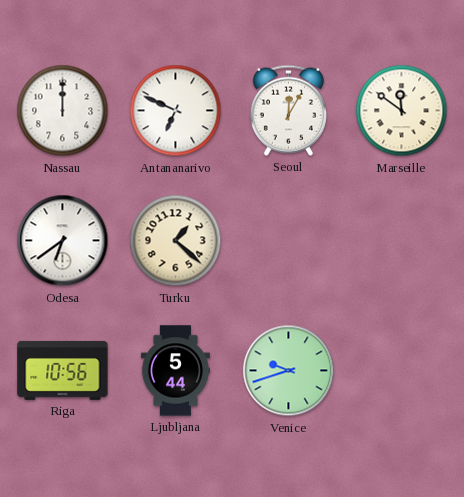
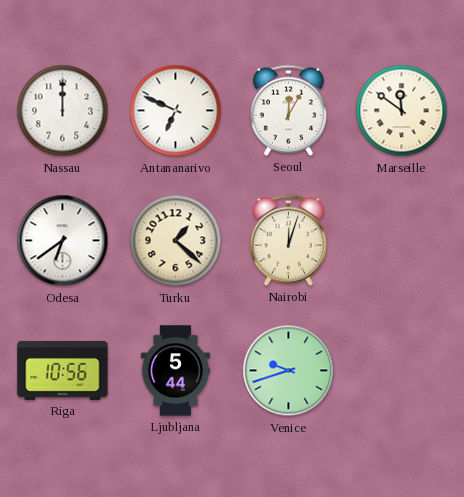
Nairobi: none -> 12:03 (288, 240)
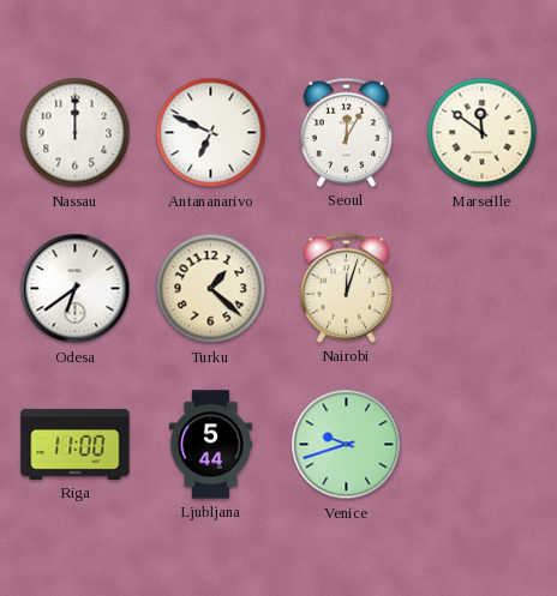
Riga: 10:56 -> 11:00 (76, 444)
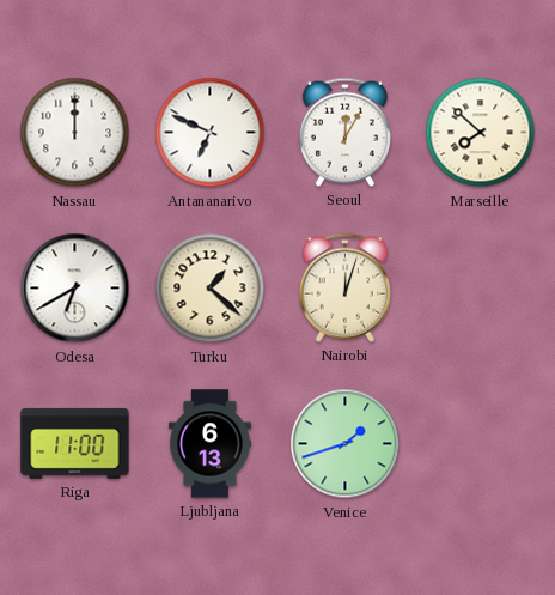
Marseille: 11:51 -> 7:52 (481, 133)
Odesa: 6:39 -> 6:40 (75, 289)
Ljubljana: 5:44 -> 6:13 (209, 444)
Venice: 9:42 -> 1:42 (346, 444)
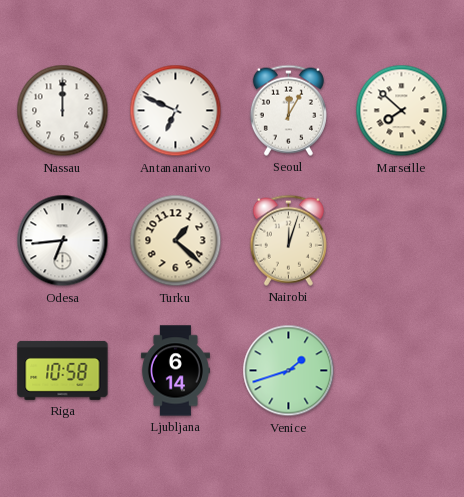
Odesa: 6:40 -> 6:44 (63, 241)
Riga: 11:00 -> 10:58 (63, 370)
Ljubljana: 6:13 -> 6:14 (175, 371)
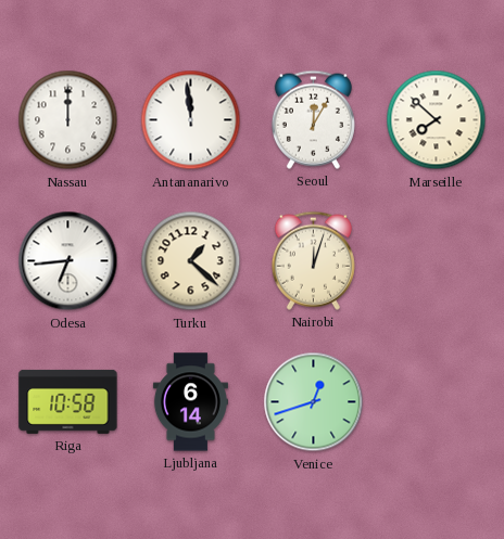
Antananarivo: 6:49 -> 11:59 (191, 120)
Venice: 1:42 -> 12:42 (314, 402)
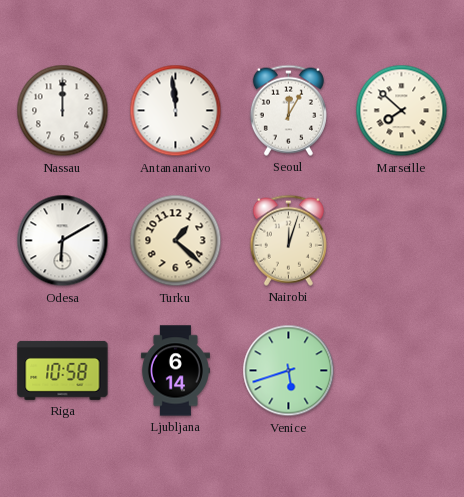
Odesa: 6:44 -> 6:10 (63, 241)
Venice: 12:42 -> 5:42 (289, 371)
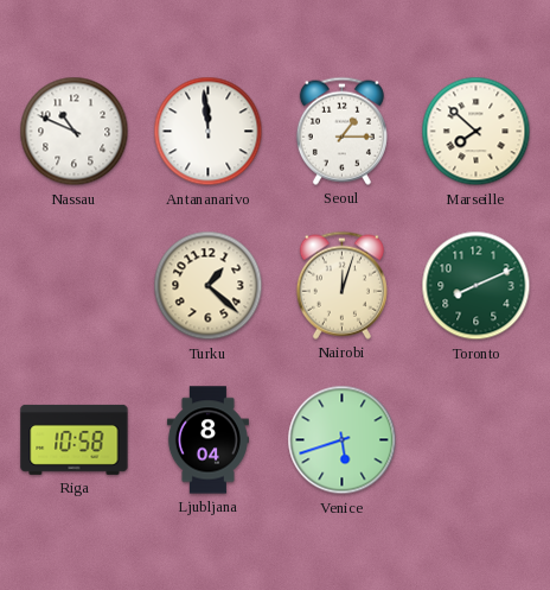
Nassau: 12:00 -> 10:49 (75, 132)
Seoul: 12:05 -> 1:15 (341, 131)
Odesa: 6:10 -> none (63, 241)
Toronto: none -> 8:11 (477, 286)
Ljubljana: 6:14 -> 8:04 (207, 440)
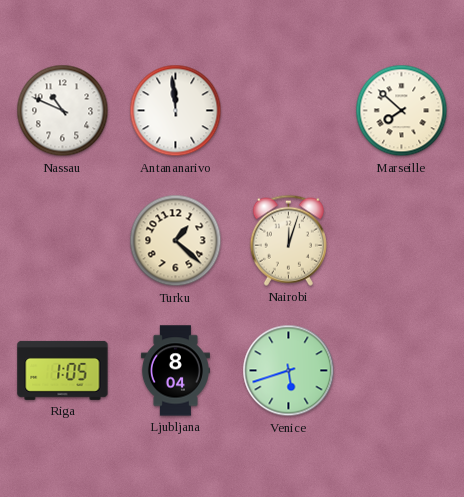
Seoul: 1:15 -> none (341, 131)
Toronto: 8:11 -> none (477, 286)
Riga: 10:58 -> 1:05 (63, 370)
